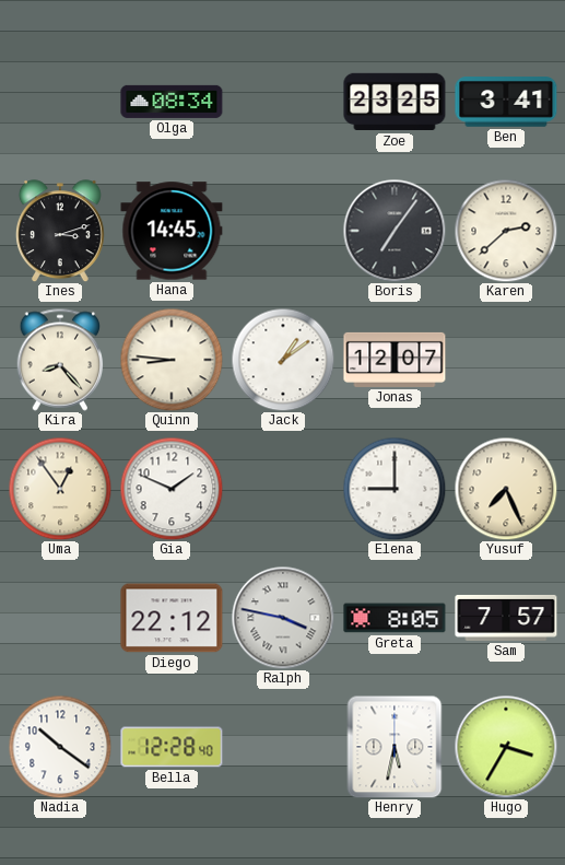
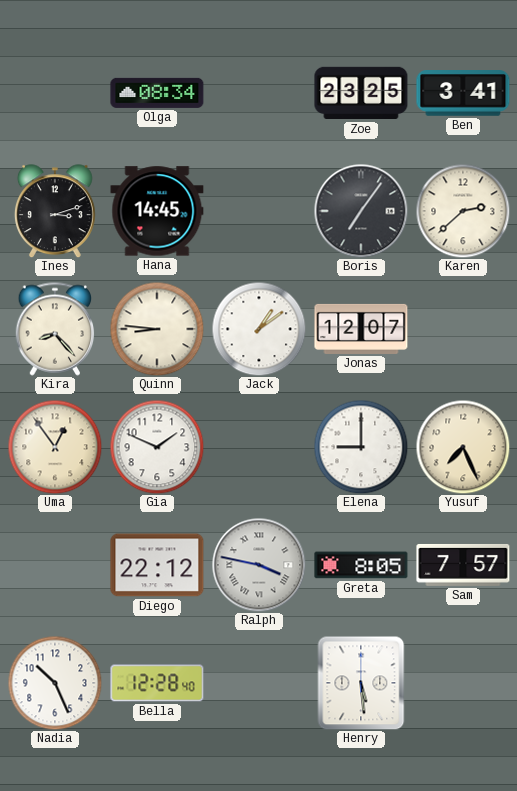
Nadia: 10:21 -> 10:26 (55, 683)
Henry: 5:32 -> 5:29 (361, 683)
Hugo: 3:35 -> none (506, 747)
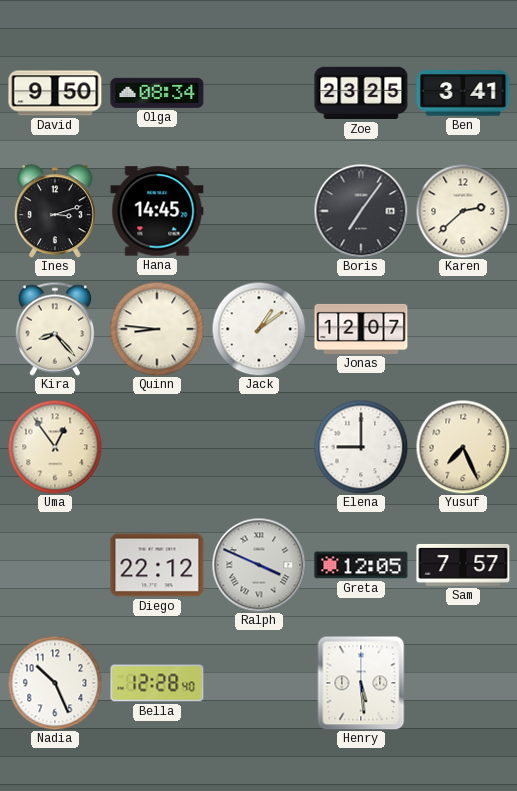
David: none -> 9:50 (55, 93)
Gia: 1:49 -> none (157, 447)
Ralph: 3:47 -> 3:49 (259, 565)
Greta: 8:05 -> 12:05 (361, 565)
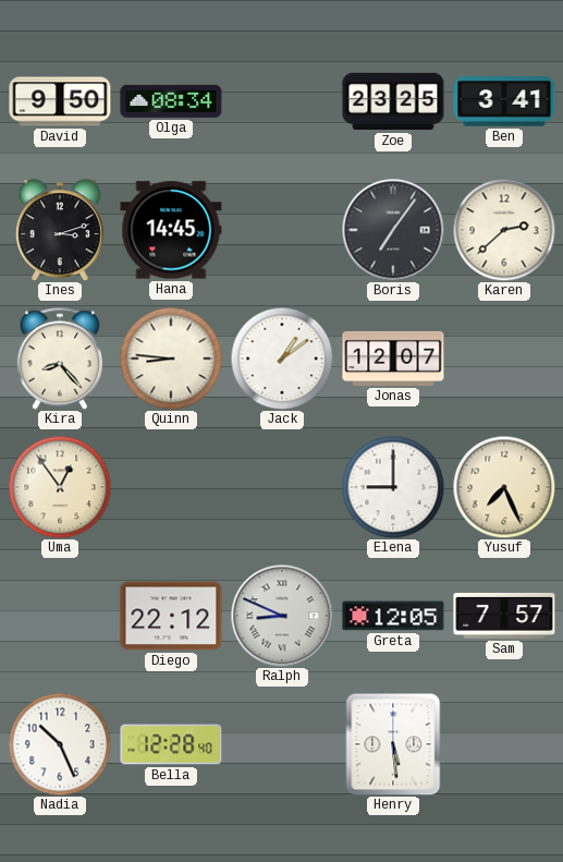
Ralph: 3:49 -> 8:49 (282, 616)
